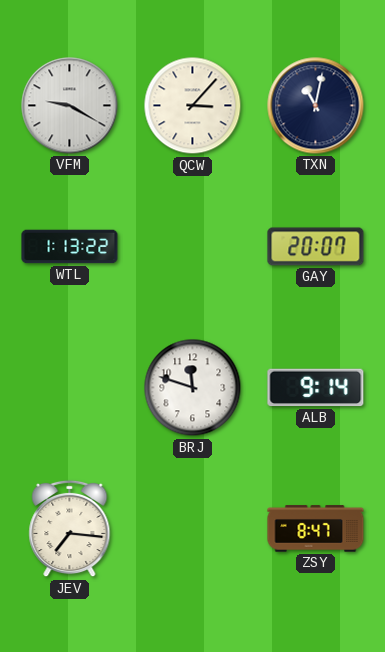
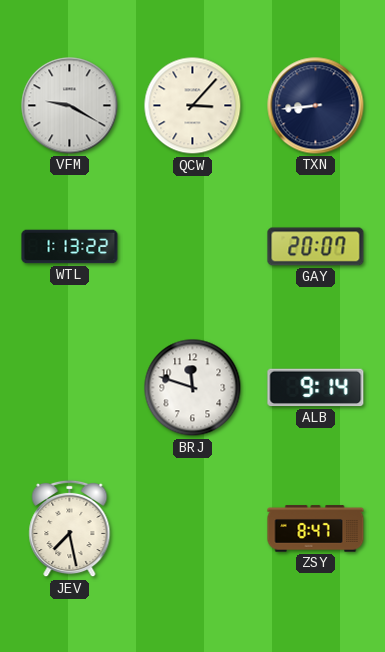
TXN: 11:02 -> 8:44 (316, 106)
JEV: 7:16 -> 7:28 (70, 529)
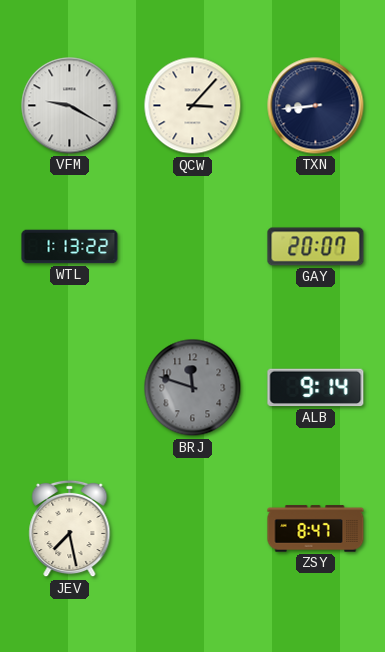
BRJ dial: white -> grey (193, 388)
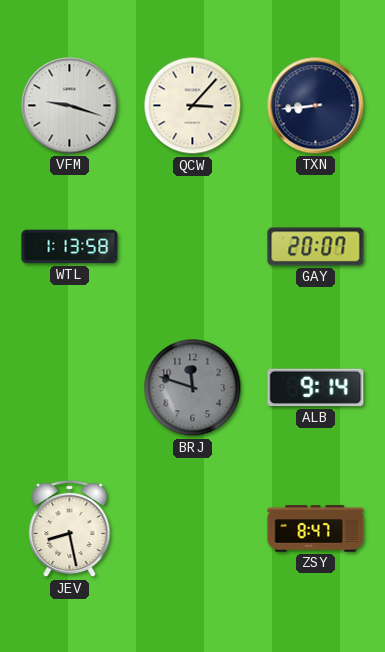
VFM: 9:20 -> 9:18 (70, 106)
WTL: 1:13:22 -> 1:13:58 (70, 247)
JEV: 7:28 -> 8:28 (70, 529)
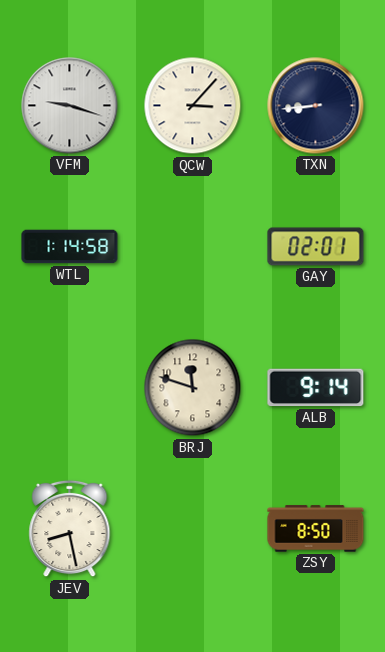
WTL: 1:13 -> 1:14 (70, 247)
GAY: 20:07 -> 02:01 (316, 247)
BRJ dial: grey -> cream (193, 388)
ZSY: 8:47 -> 8:50 (316, 529)
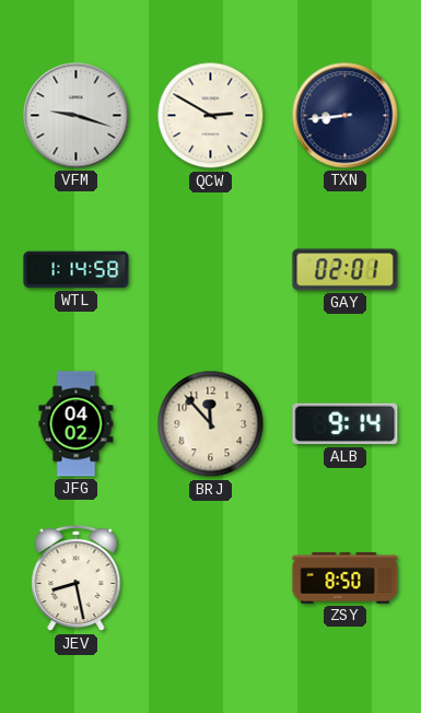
QCW: 3:07 -> 2:50 (211, 116)
JFG: none -> 04:02 (77, 424)
BRJ: 11:48 -> 11:53 (211, 424)
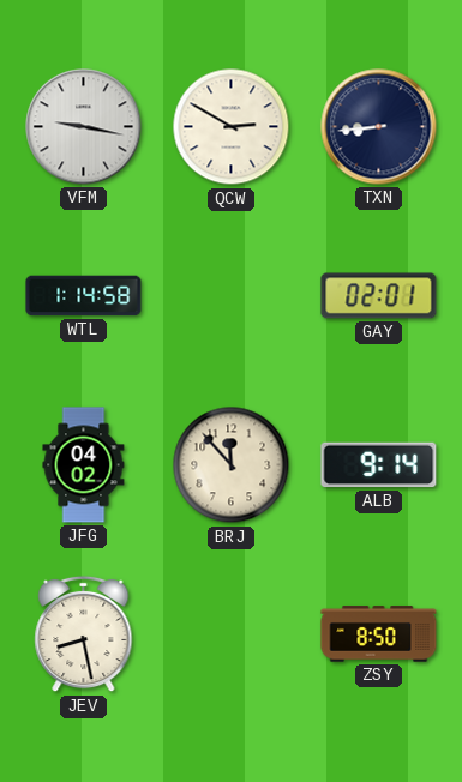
VFM: 9:18 -> 9:17 (84, 127)
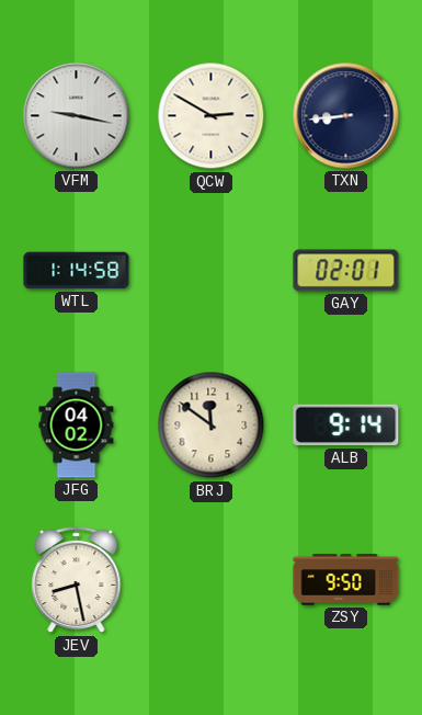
BRJ: 11:53 -> 11:51 (212, 425)
ZSY: 8:50 -> 9:50 (346, 580)
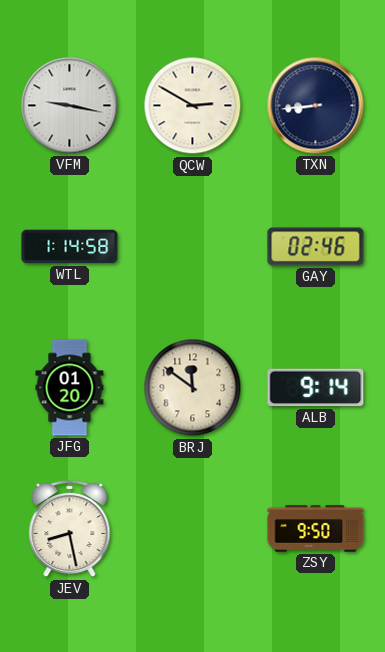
GAY: 02:01 -> 02:46 (316, 247)
JFG: 04:02 -> 01:20 (70, 388)
